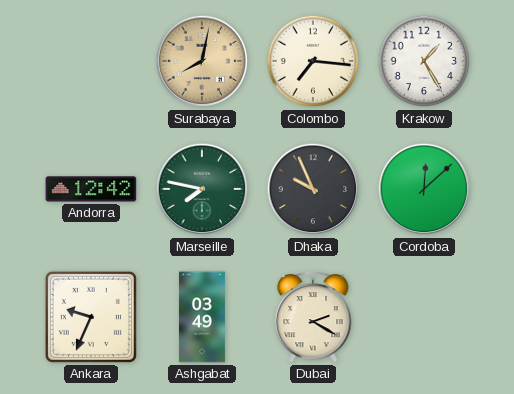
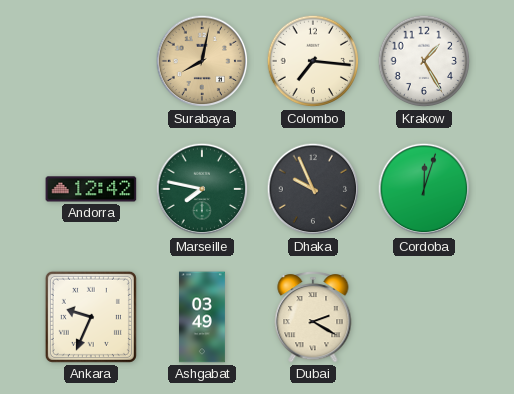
Cordoba: 12:08 -> 12:03 (424, 189)
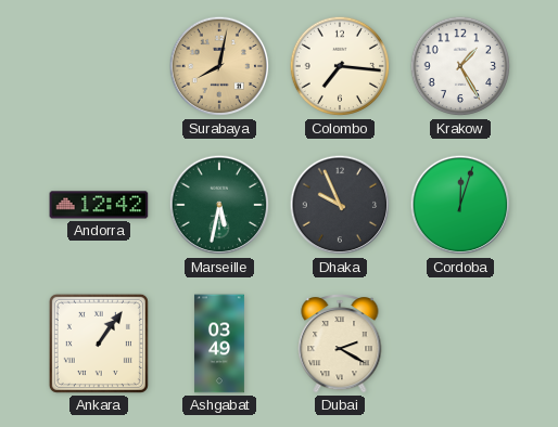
Marseille: 7:47 -> 5:32 (219, 205)
Ankara: 9:34 -> 1:06 (99, 344)
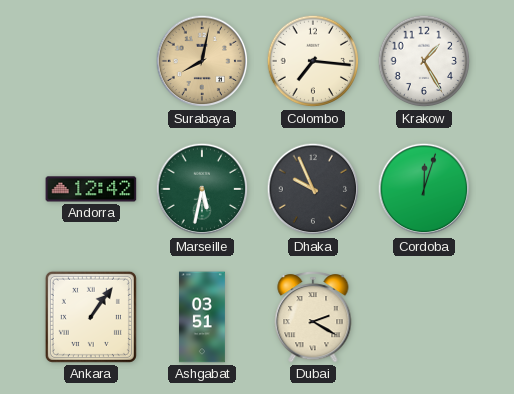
Ashgabat: 03:49 -> 03:51 (202, 317)
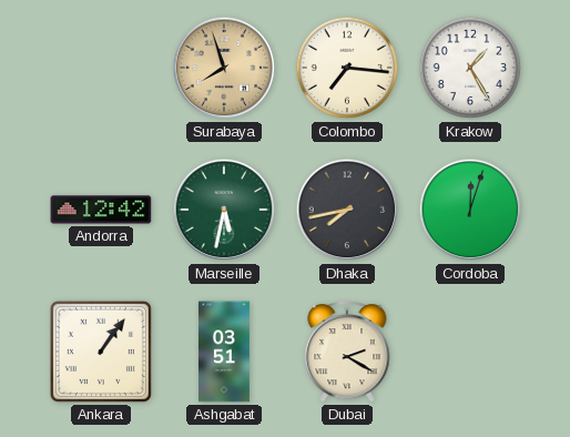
Surabaya: 8:02 -> 7:57 (224, 68)
Dhaka: 9:56 -> 7:43 (347, 210)
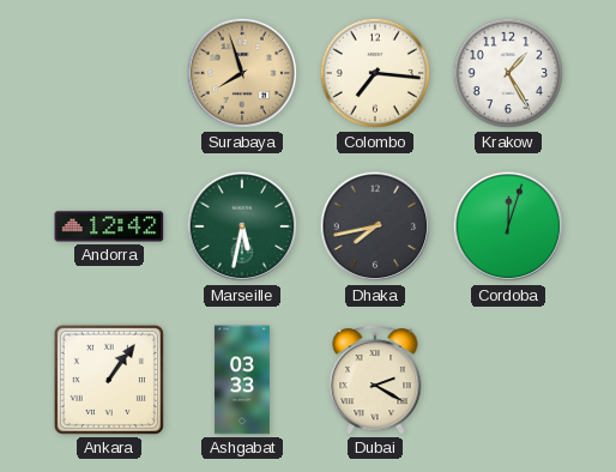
Ashgabat: 03:51 -> 03:33 (242, 380)
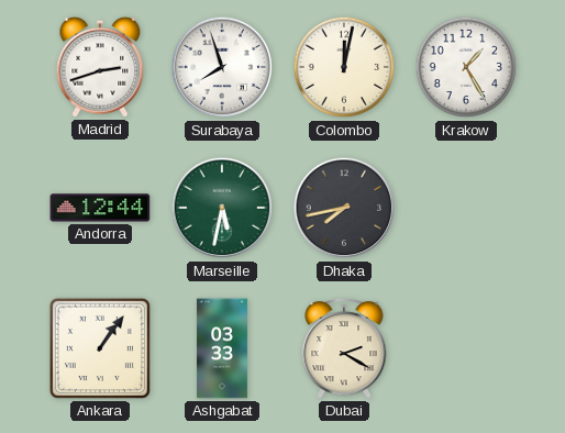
Madrid: none -> 2:42 (100, 67)
Surabaya dial: champagne -> white (222, 67)
Colombo: 7:16 -> 12:02 (344, 67)
Andorra: 12:42 -> 12:44 (100, 208)
Cordoba: 12:03 -> none (508, 226)
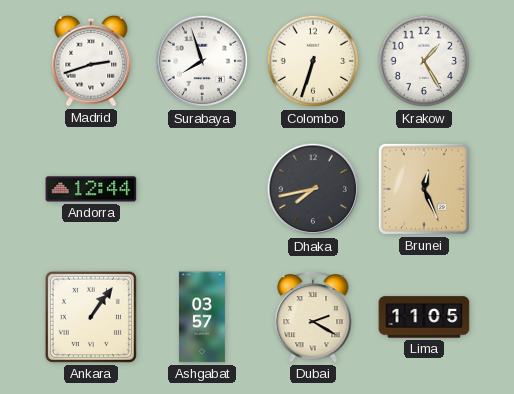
Colombo: 12:02 -> 6:33 (313, 61)
Marseille: 5:32 -> none (222, 208)
Brunei: none -> 12:26 (424, 189)
Ashgabat: 03:33 -> 03:57 (202, 317)
Lima: none -> 11:05 (424, 317)
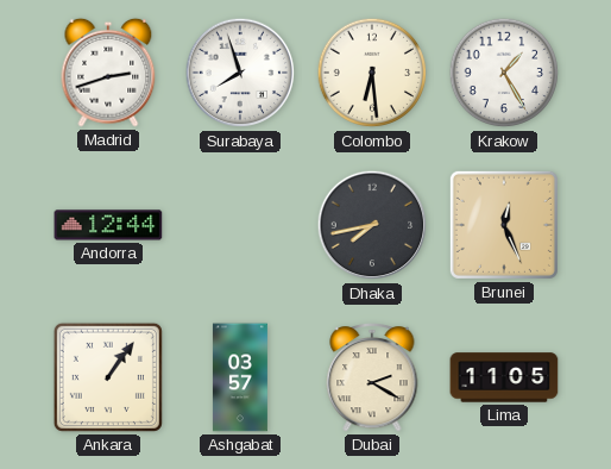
Colombo: 6:33 -> 6:29 (372, 73)
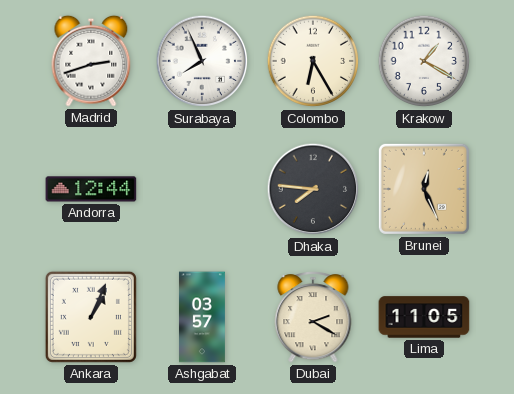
Surabaya: 7:57 -> 7:56 (202, 61)
Colombo: 6:29 -> 6:25 (313, 61)
Krakow: 1:25 -> 1:20 (424, 61)
Dhaka: 7:43 -> 7:46 (313, 189)
Ankara: 1:06 -> 1:04 (91, 317)
